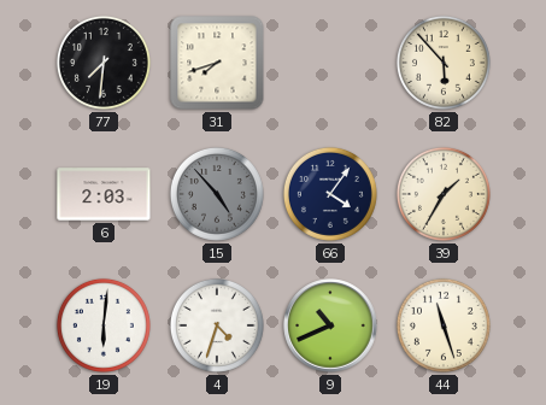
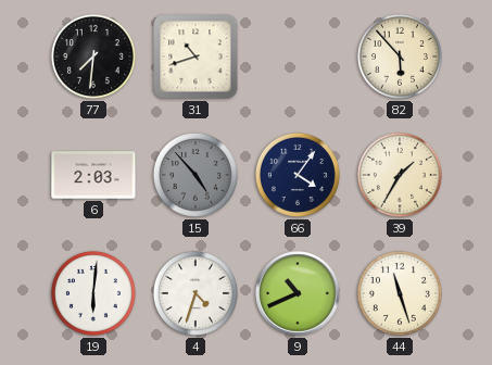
31: 7:42 -> 10:42 (195, 56)
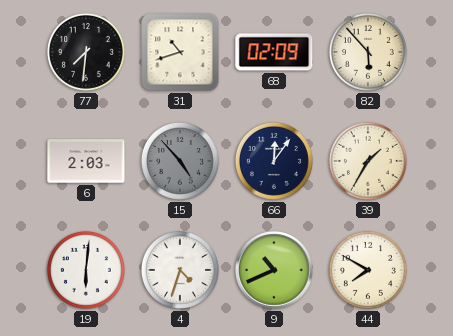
68: none -> 02:09 (274, 52)
66: 4:06 -> 12:06 (274, 161)
44: 11:27 -> 7:50 (368, 270)
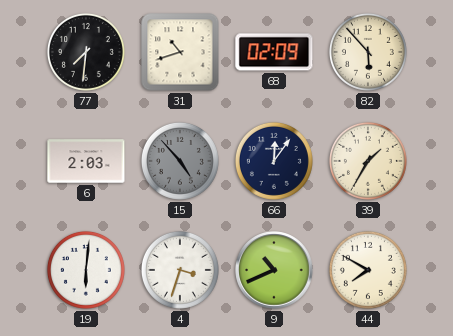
4: 4:33 -> 3:33 (180, 270)
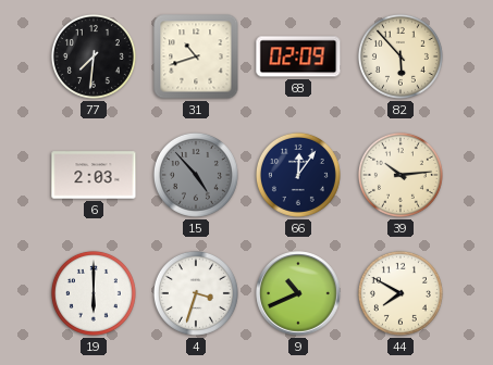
39: 1:35 -> 10:14 (400, 175)
19: 6:01 -> 6:00 (94, 293)
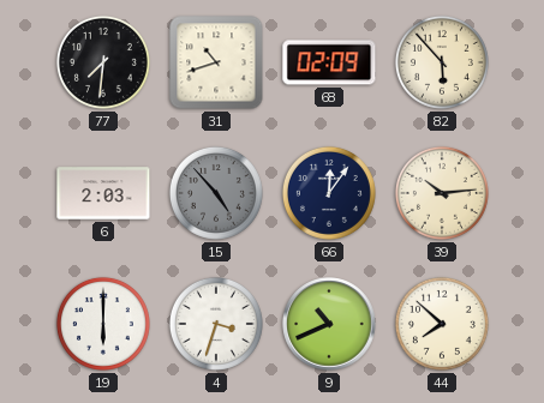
44: 7:50 -> 7:52 (442, 324)
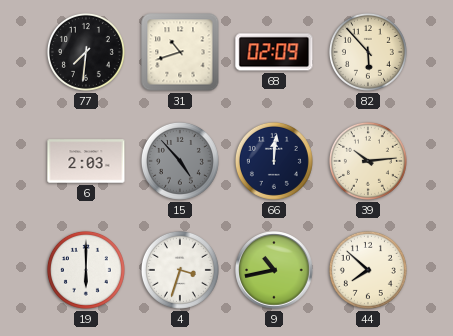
66: 12:06 -> 12:01 (274, 161)
9: 10:41 -> 10:43 (274, 270)
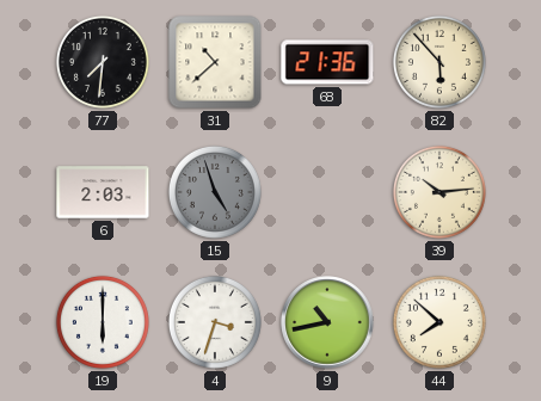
31: 10:42 -> 10:38 (215, 62)
68: 02:09 -> 21:36 (327, 62)
15: 4:53 -> 4:57 (215, 192)
66: 12:01 -> none (274, 161)
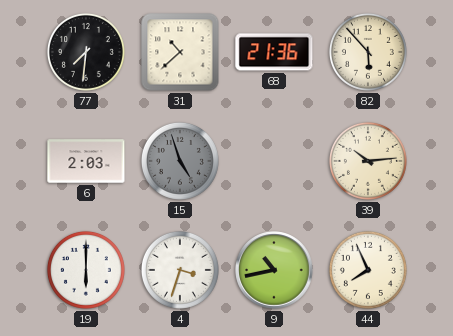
44: 7:52 -> 7:56 (368, 270)
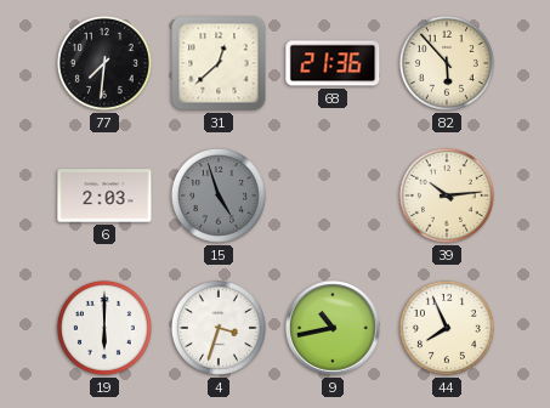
31: 10:38 -> 12:38 (219, 63)
